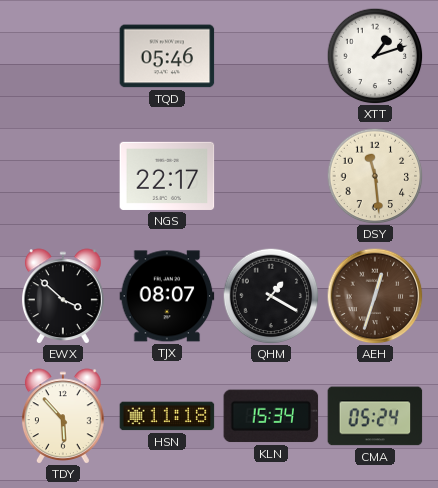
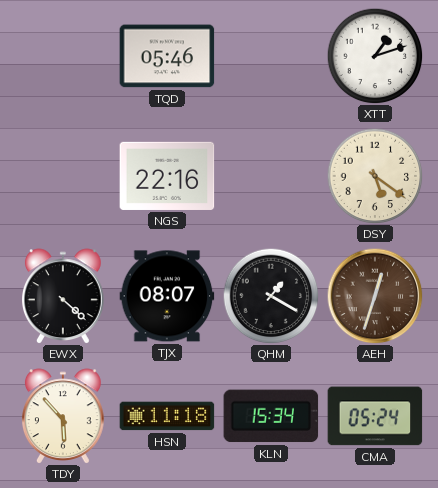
NGS: 22:17 -> 22:16 (167, 176)
DSY: 11:29 -> 5:21 (375, 176)
EWX: 3:52 -> 4:22 (64, 296)
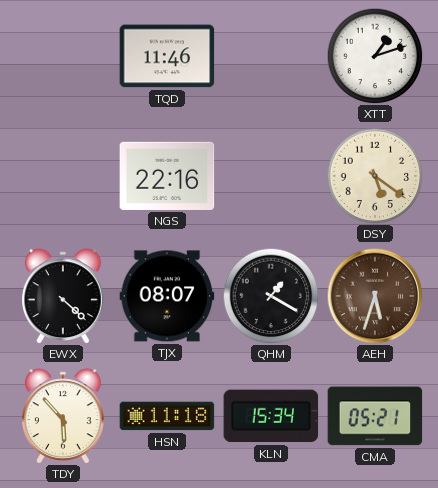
TQD: 05:46 -> 11:46 (167, 56)
AEH: 12:33 -> 5:33 (375, 296)
CMA: 05:24 -> 05:21 (375, 416)
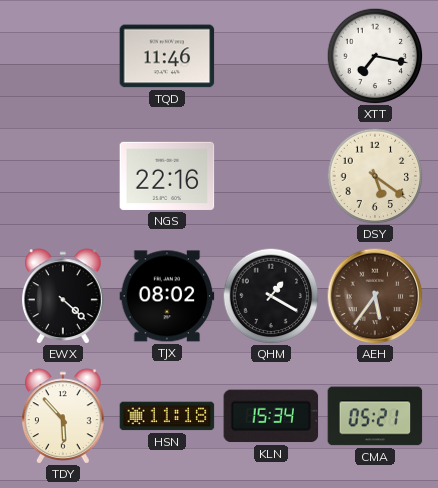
XTT: 1:12 -> 7:17 (375, 56)
TJX: 08:07 -> 08:02 (167, 296)
AEH: 5:33 -> 5:36 (375, 296)
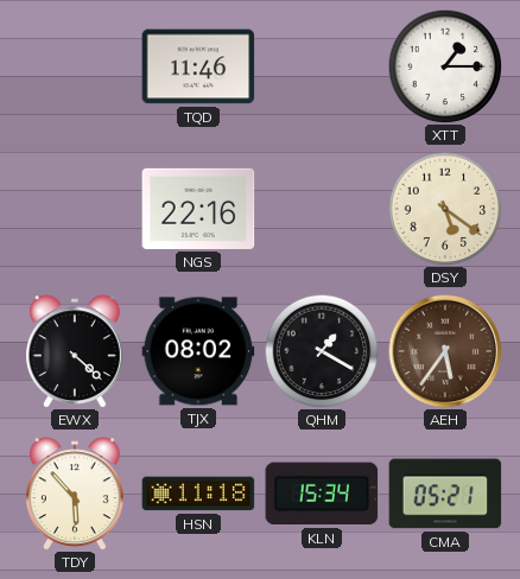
XTT: 7:17 -> 1:15 (445, 66)
